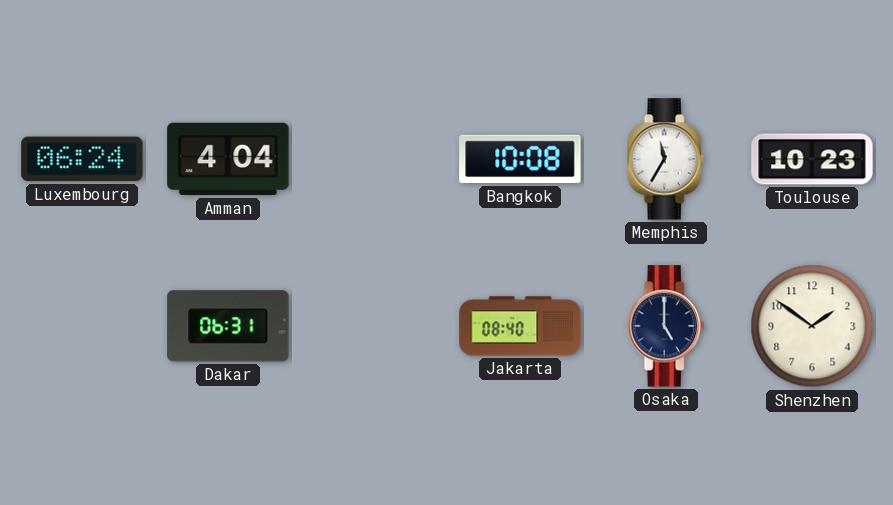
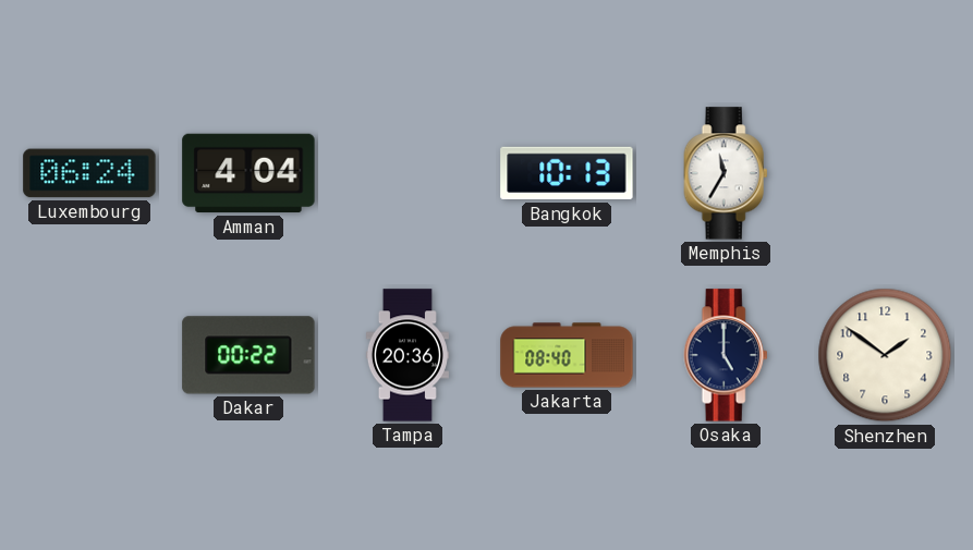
Bangkok: 10:08 -> 10:13 (567, 173)
Toulouse: 10:23 -> none (812, 159)
Dakar: 06:31 -> 00:22 (248, 355)
Tampa: none -> 20:36 (408, 355)
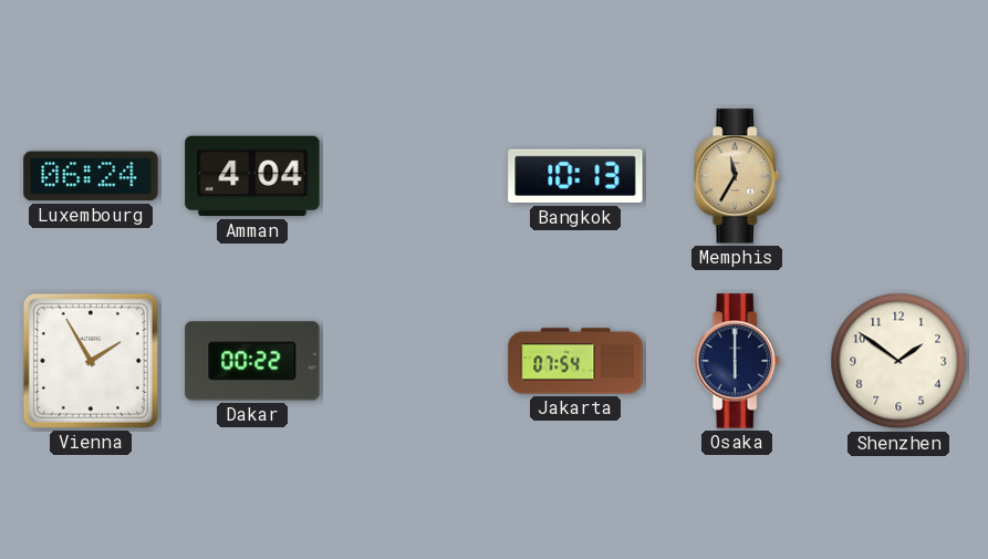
Memphis dial: white -> champagne (737, 176)
Vienna: none -> 1:55 (91, 361)
Tampa: 20:36 -> none (408, 355)
Jakarta: 08:40 -> 07:54 (575, 361)
Osaka: 5:00 -> 6:00 (737, 361)
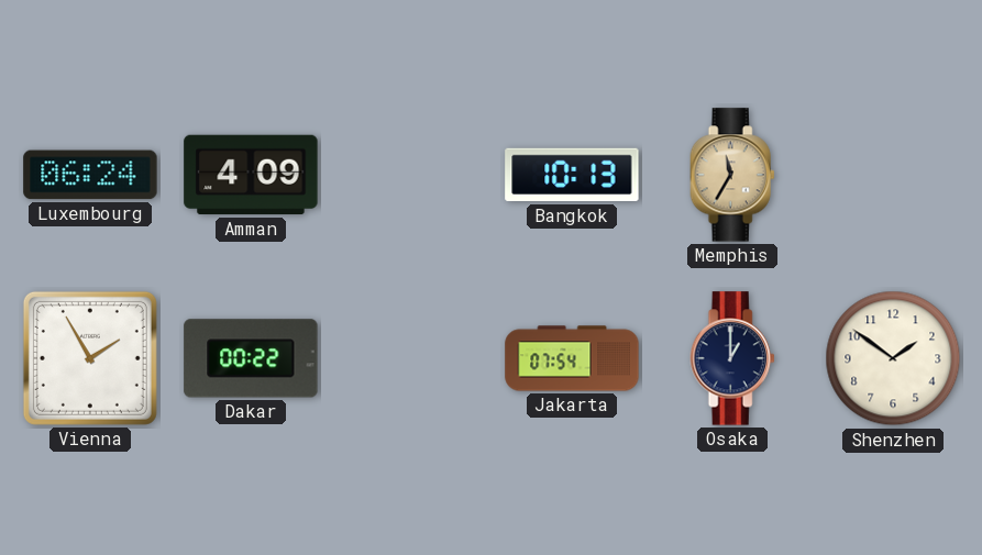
Amman: 4:04 -> 4:09 (251, 175)
Osaka: 6:00 -> 1:00 (732, 358)
